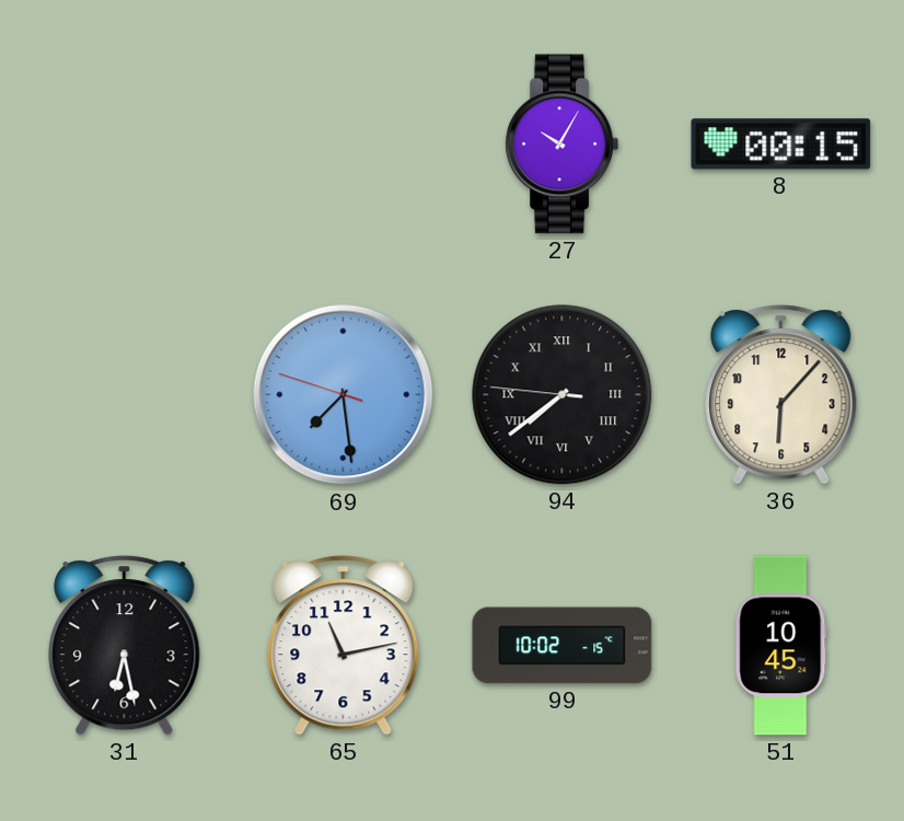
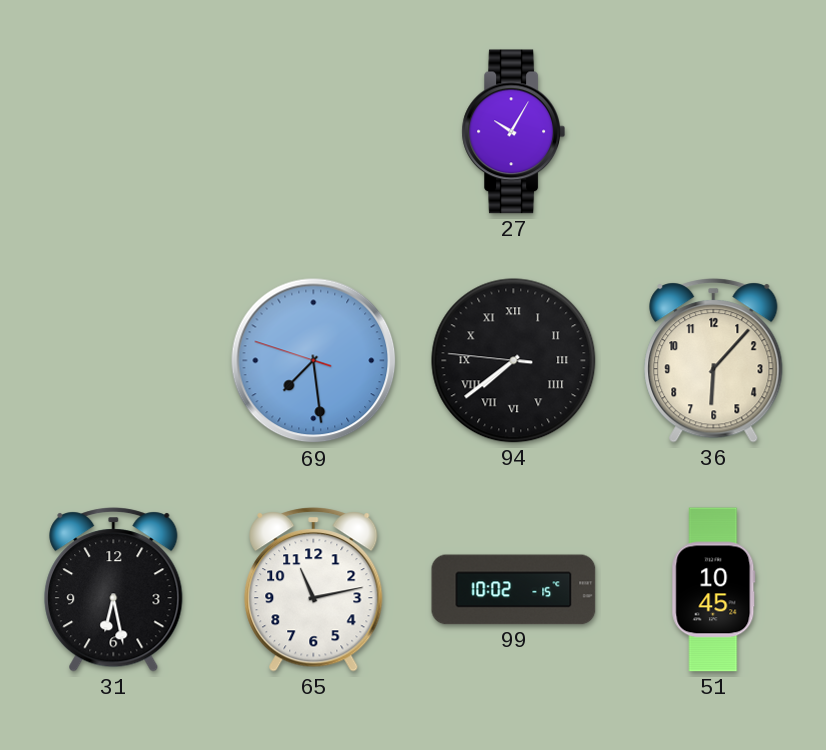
8: 00:15 -> none (781, 144)
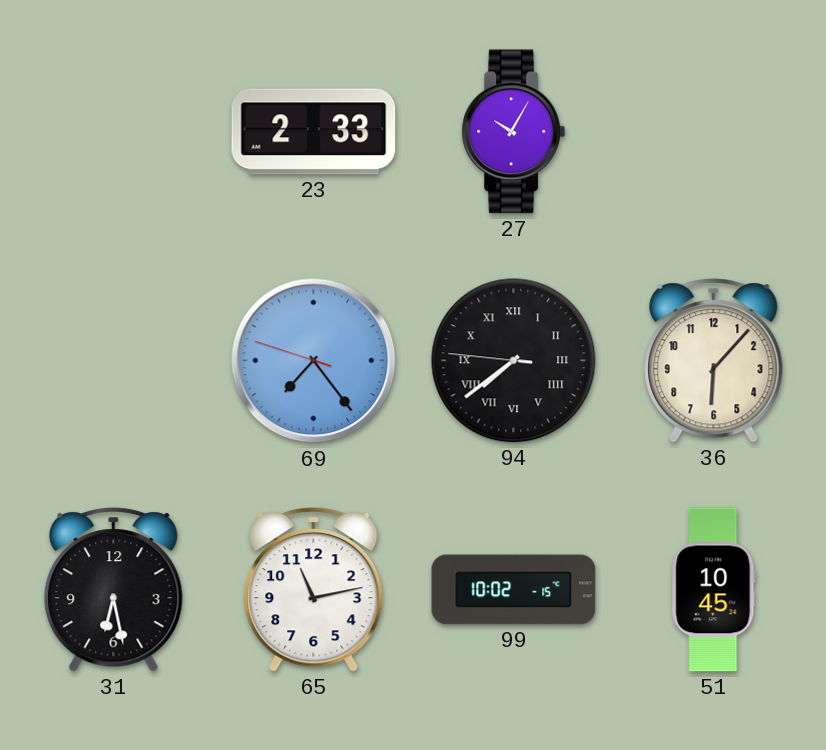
23: none -> 2:33 (314, 132)
69: 7:28 -> 7:23 (314, 361)
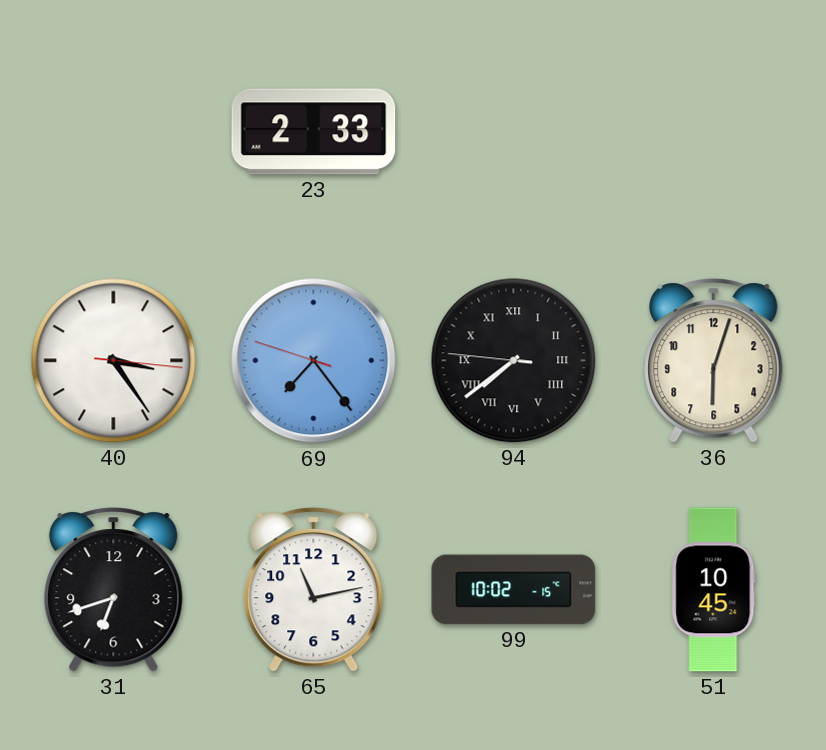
27: 10:05 -> none (513, 132)
40: none -> 3:24 (114, 361)
36: 6:07 -> 6:03 (714, 361)
31: 6:28 -> 6:42 (114, 590)
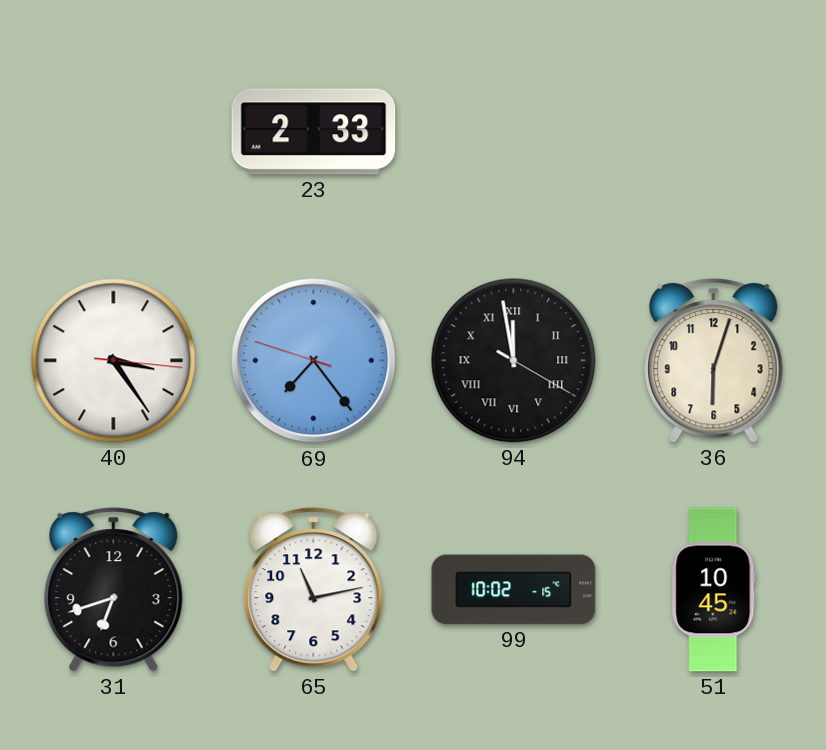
94: 7:38 -> 11:58 (514, 361)
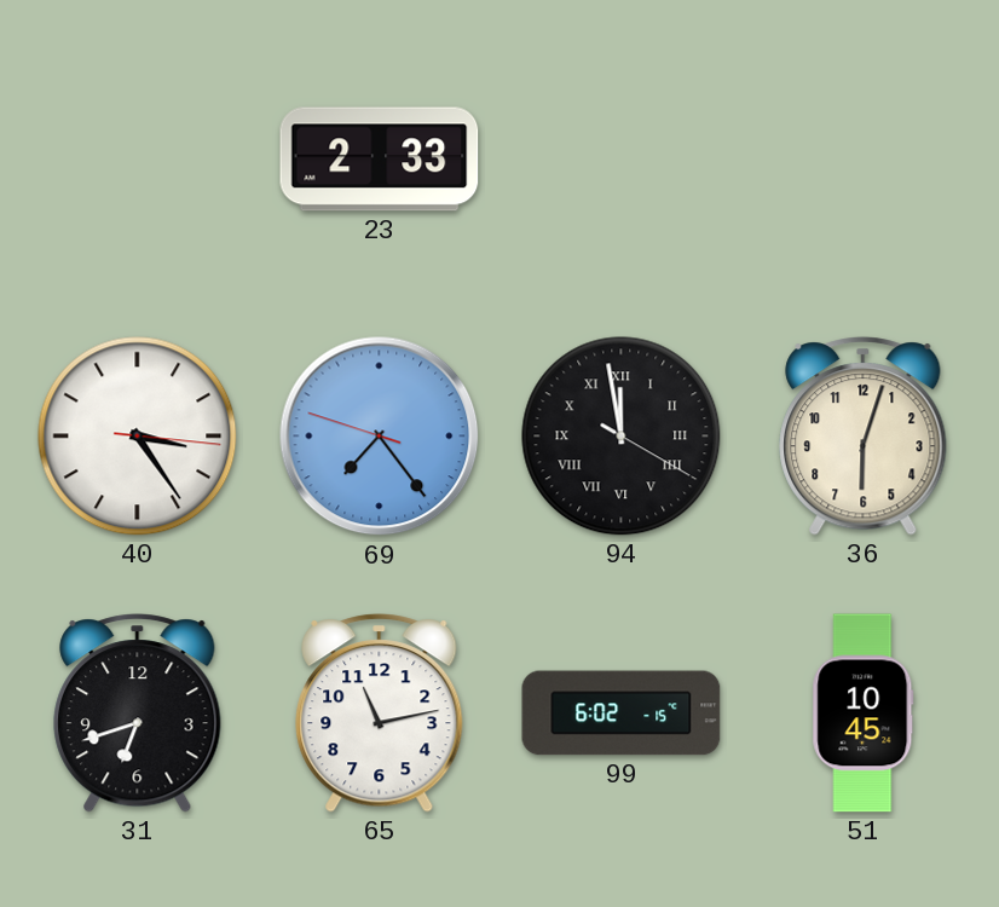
99: 10:02 -> 6:02 (622, 714)
